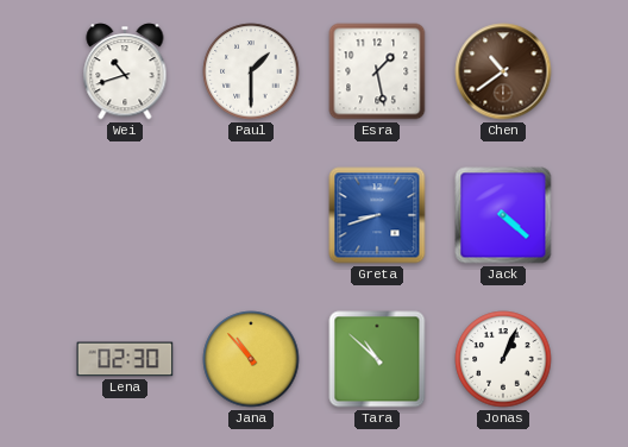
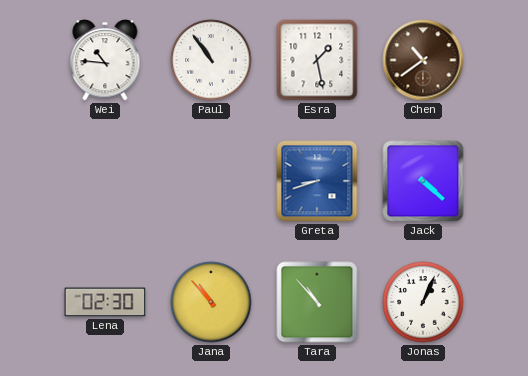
Wei: 10:42 -> 10:46 (105, 60)
Paul: 1:30 -> 10:54 (211, 60)
Tara: 10:52 -> 10:53 (317, 302)
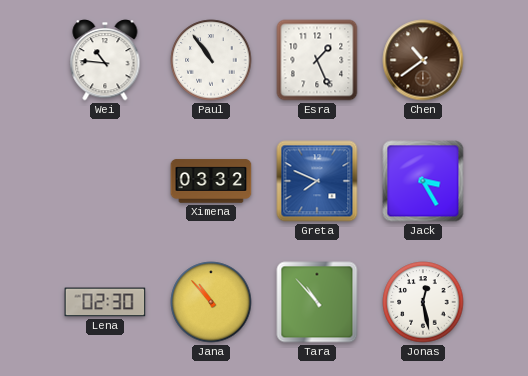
Esra: 1:28 -> 1:26 (317, 60)
Ximena: none -> 03:32 (211, 181)
Greta: 8:42 -> 7:49 (317, 181)
Jack: 4:22 -> 3:25 (423, 181)
Jonas: 1:04 -> 12:28 (423, 302)
